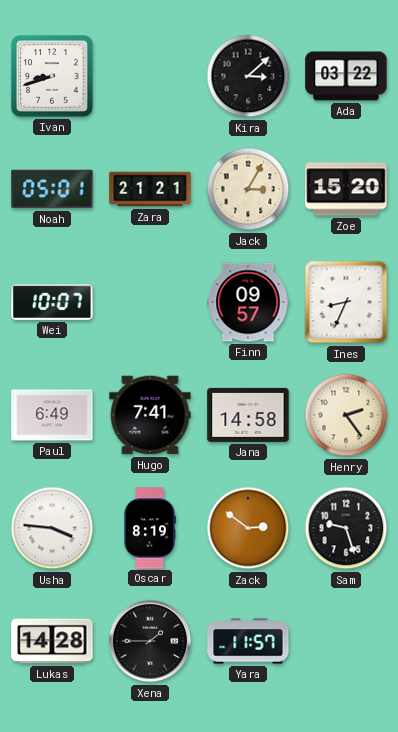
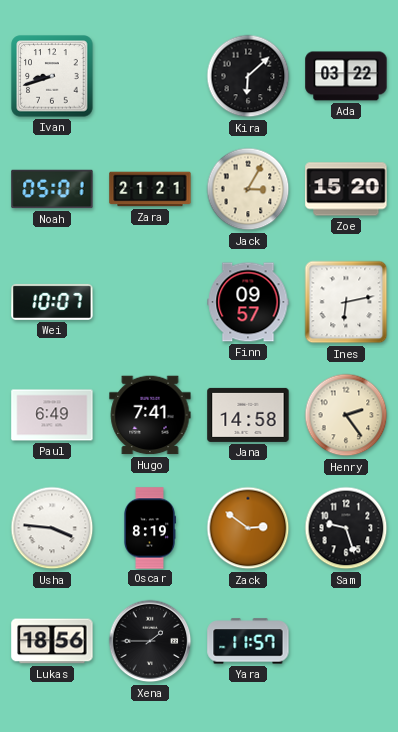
Kira: 3:08 -> 6:08 (248, 76)
Ines: 8:34 -> 6:13 (346, 302)
Lukas: 14:28 -> 18:56 (52, 641)
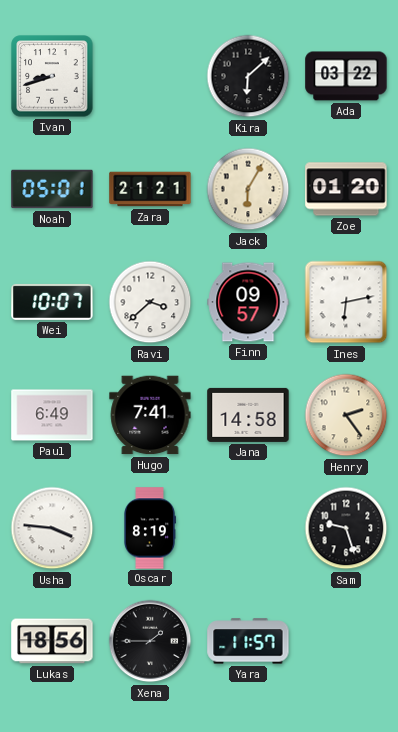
Jack: 3:05 -> 6:05 (248, 189)
Zoe: 15:20 -> 01:20 (346, 189)
Ravi: none -> 3:38 (150, 302)
Zack: 2:51 -> none (248, 528)
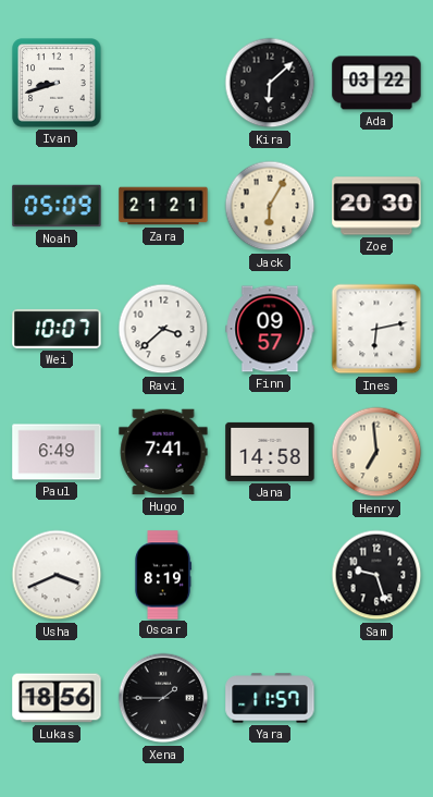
Noah: 05:01 -> 05:09 (57, 206)
Zoe: 01:20 -> 20:30 (376, 206)
Henry: 2:24 -> 6:59 (376, 452)
Usha: 3:46 -> 3:41 (57, 575)
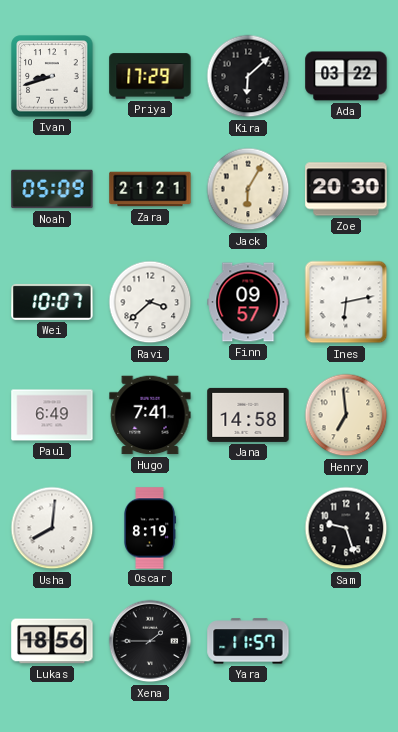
Priya: none -> 17:29 (150, 76)
Usha: 3:41 -> 8:01 (52, 528)
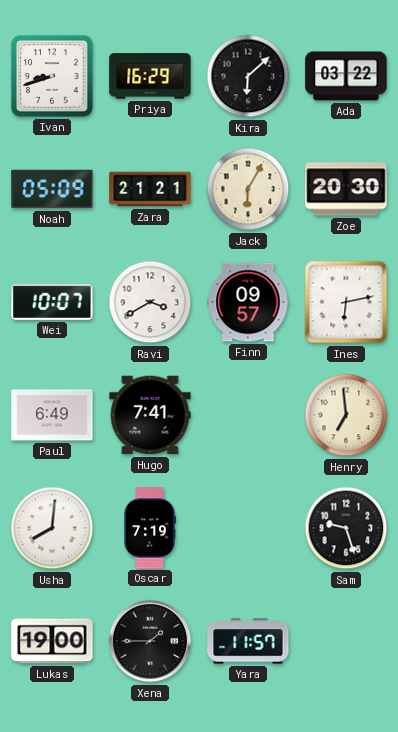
Priya: 17:29 -> 16:29 (150, 76)
Ravi: 3:38 -> 3:40 (150, 302)
Jana: 14:58 -> none (248, 415)
Oscar: 8:19 -> 7:19 (150, 528)
Lukas: 18:56 -> 19:00 (52, 641)
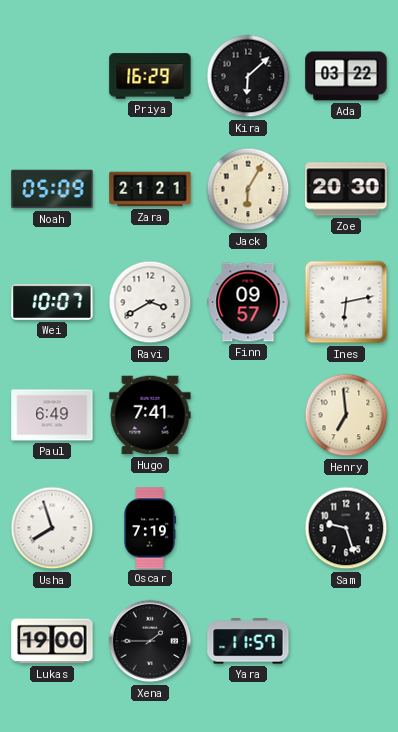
Ivan: 8:42 -> none (52, 76)
Usha: 8:01 -> 7:57 (52, 528)
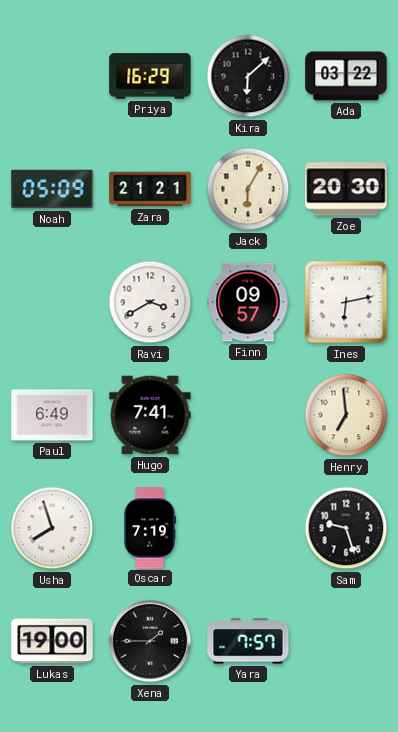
Wei: 10:07 -> none (52, 302)
Yara: 11:57 -> 7:57 (248, 641)
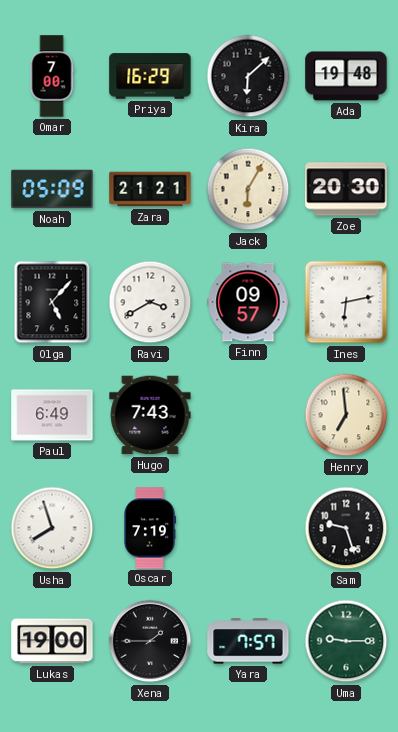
Omar: none -> 7:00 (52, 76)
Ada: 03:22 -> 19:48 (346, 76)
Olga: none -> 5:07 (52, 302)
Hugo: 7:41 -> 7:43 (150, 415)
Uma: none -> 9:15 (346, 641)
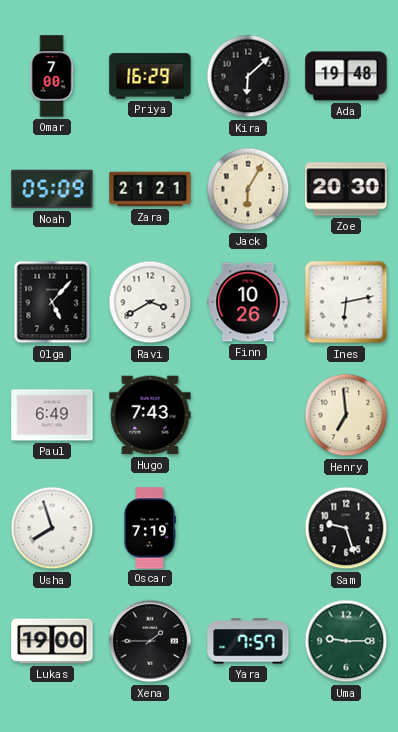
Finn: 09:57 -> 10:26 (248, 302)
